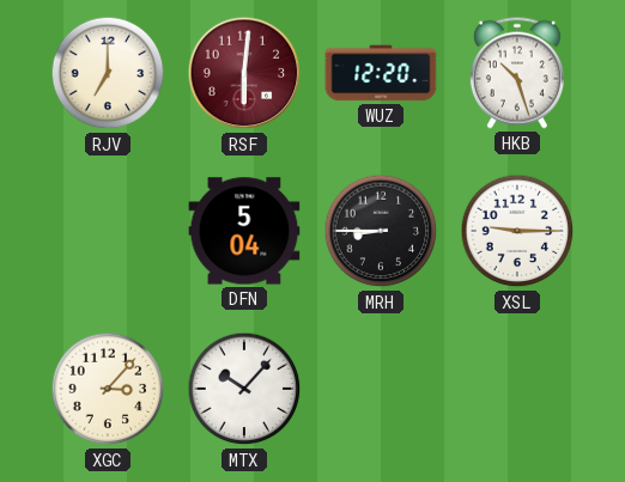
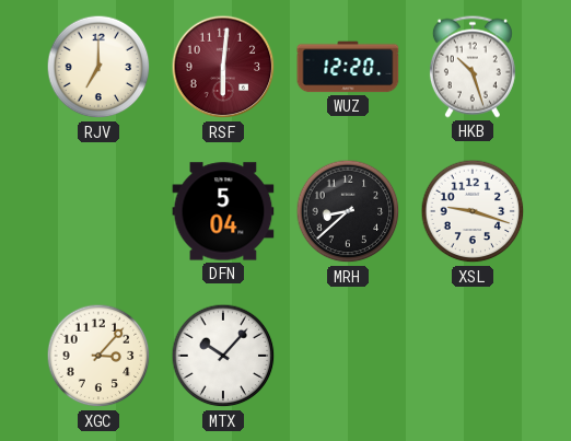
MRH: 8:45 -> 8:38 (348, 211)
XSL: 9:15 -> 9:18 (473, 211)
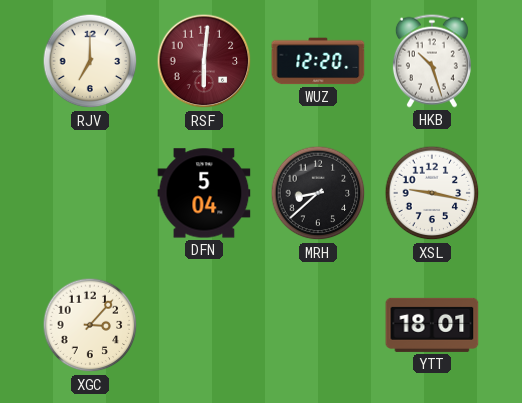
XSL: 9:18 -> 9:17 (432, 193)
MTX: 10:07 -> none (223, 356)
YTT: none -> 18:01 (432, 325)
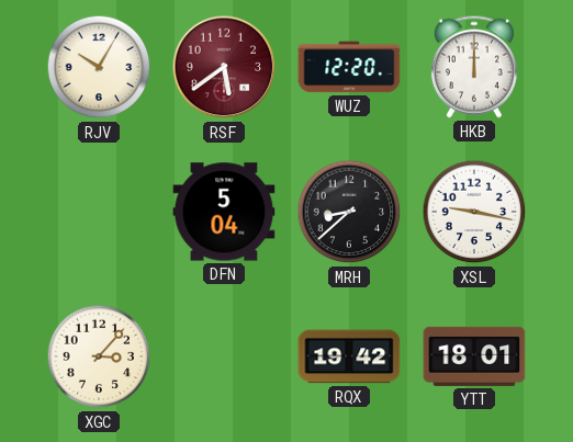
RJV: 7:00 -> 10:05 (99, 67)
RSF: 6:01 -> 5:39 (224, 67)
HKB: 10:27 -> 12:00 (474, 67)
RQX: none -> 19:42 (349, 356)
